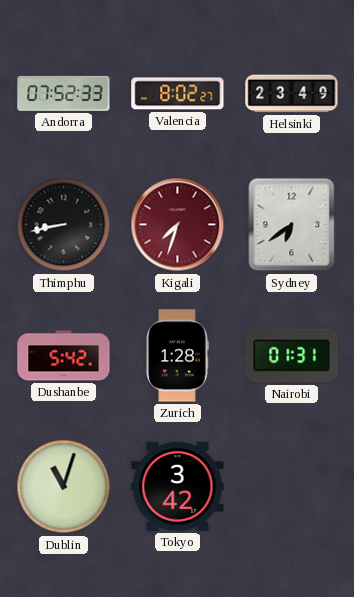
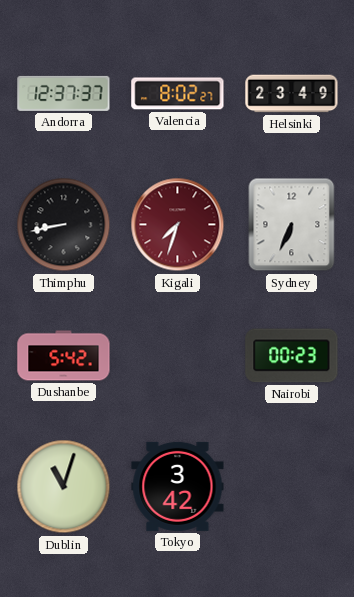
Andorra: 07:52 -> 12:37 (64, 93)
Sydney: 6:39 -> 6:34 (292, 225)
Zurich: 1:28 -> none (177, 356)
Nairobi: 01:31 -> 00:23 (292, 356)
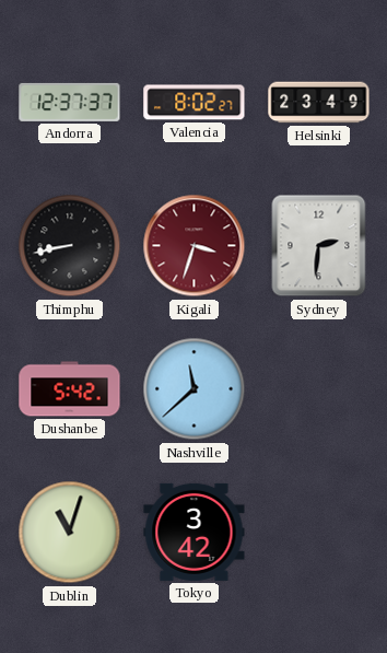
Kigali: 7:33 -> 3:33 (195, 246)
Sydney: 6:34 -> 2:31 (319, 246)
Nashville: none -> 11:38 (195, 389)
Nairobi: 00:23 -> none (292, 356)
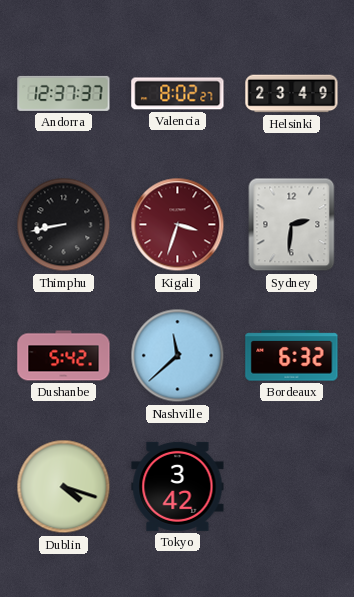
Bordeaux: none -> 6:32 (292, 356)
Dublin: 11:03 -> 4:18 (64, 487)
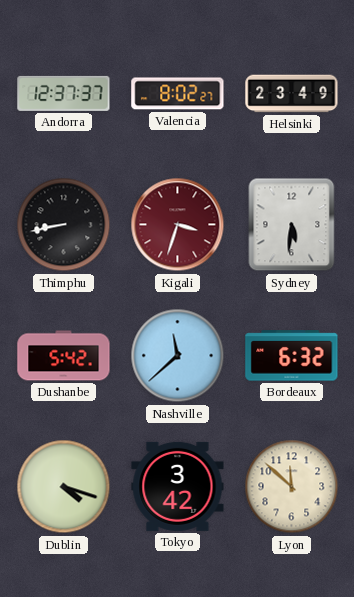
Sydney: 2:31 -> 5:31 (292, 225)
Lyon: none -> 11:52 (292, 487)
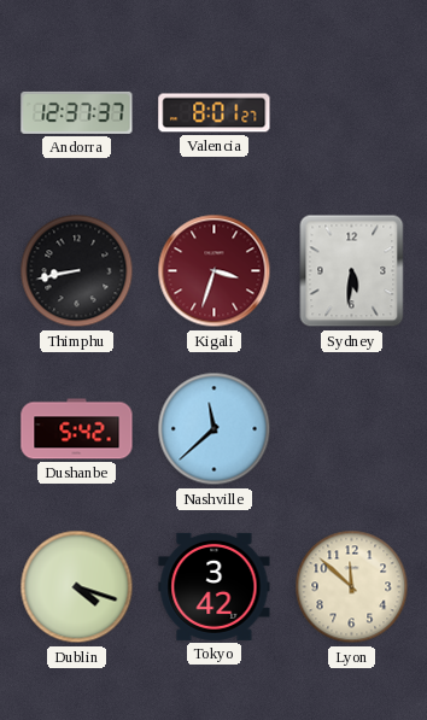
Valencia: 8:02 -> 8:01 (215, 113)
Helsinki: 23:49 -> none (292, 94)
Bordeaux: 6:32 -> none (292, 356)
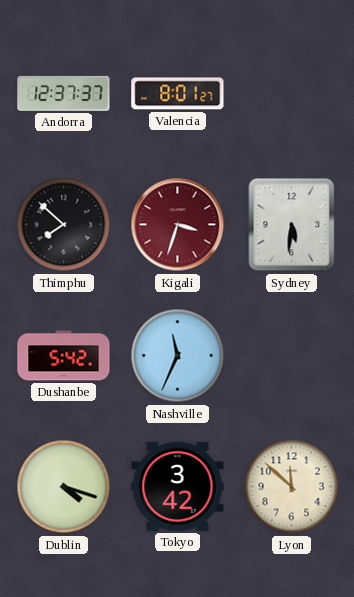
Thimphu: 8:43 -> 7:52 (64, 225)
Nashville: 11:38 -> 11:34 (178, 356)
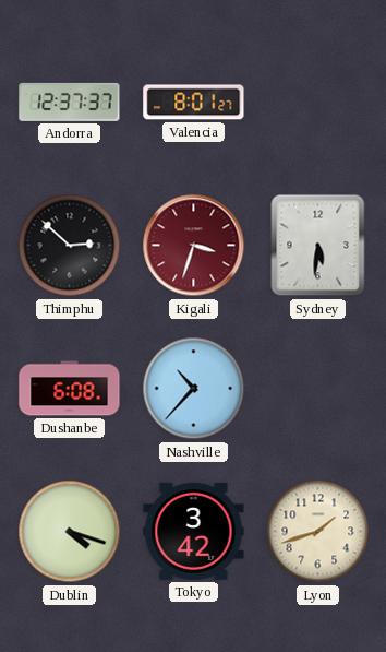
Thimphu: 7:52 -> 2:52 (70, 246)
Dushanbe: 5:42 -> 6:08 (70, 389)
Nashville: 11:34 -> 10:37 (194, 389)
Lyon: 11:52 -> 1:42 (318, 532)
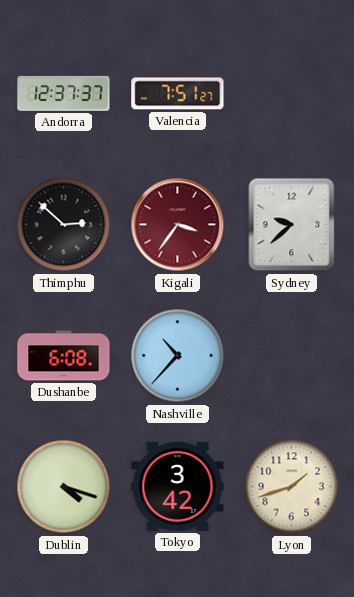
Valencia: 8:01 -> 7:51 (178, 94)
Kigali: 3:33 -> 3:36 (178, 225)
Sydney: 5:31 -> 9:38 (292, 225)
